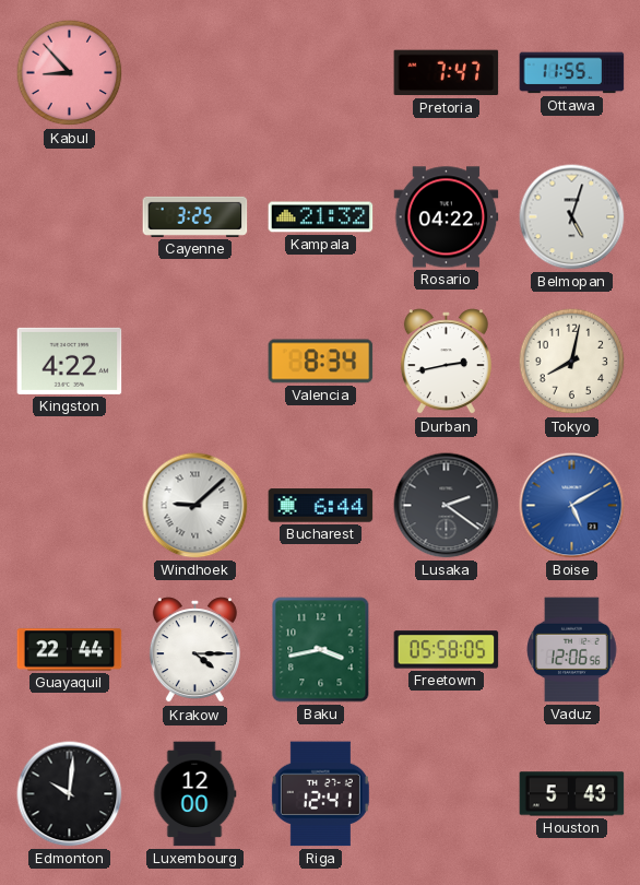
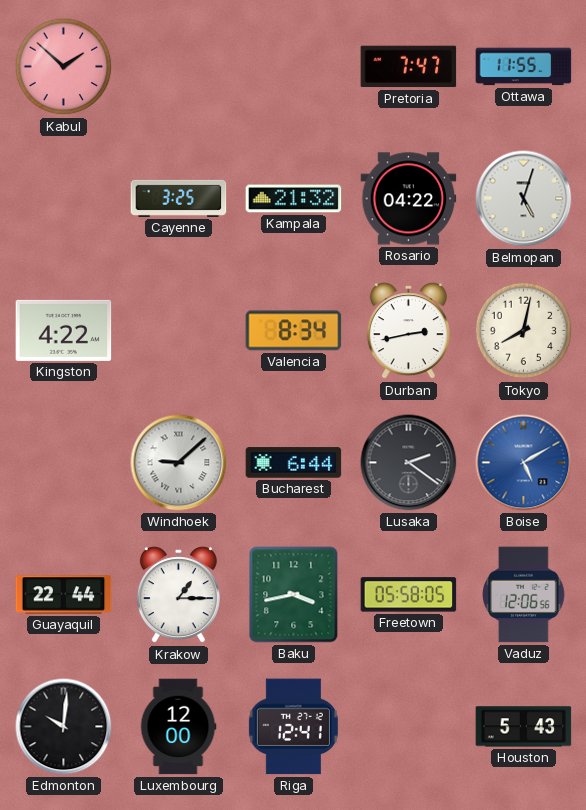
Kabul: 8:53 -> 1:52 (64, 67)
Krakow: 4:15 -> 1:15 (178, 595)
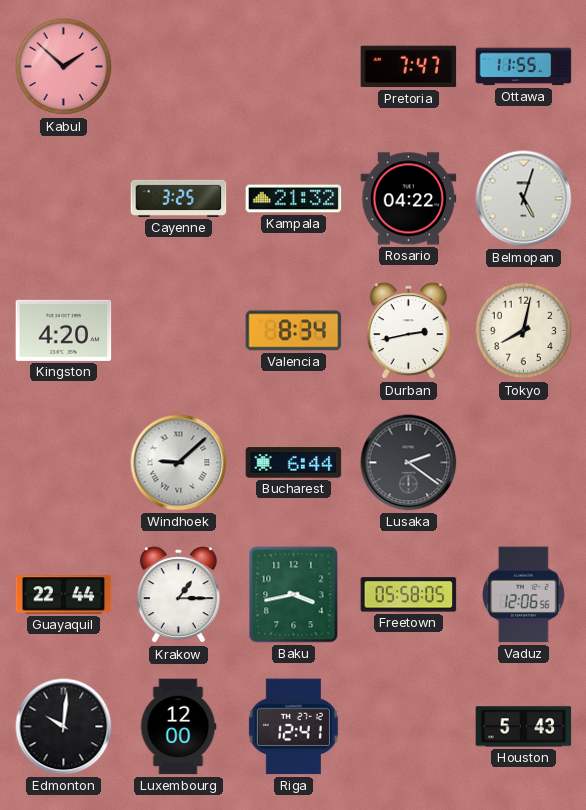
Kingston: 4:22 -> 4:20 (64, 330)
Boise: 5:10 -> none (524, 463)
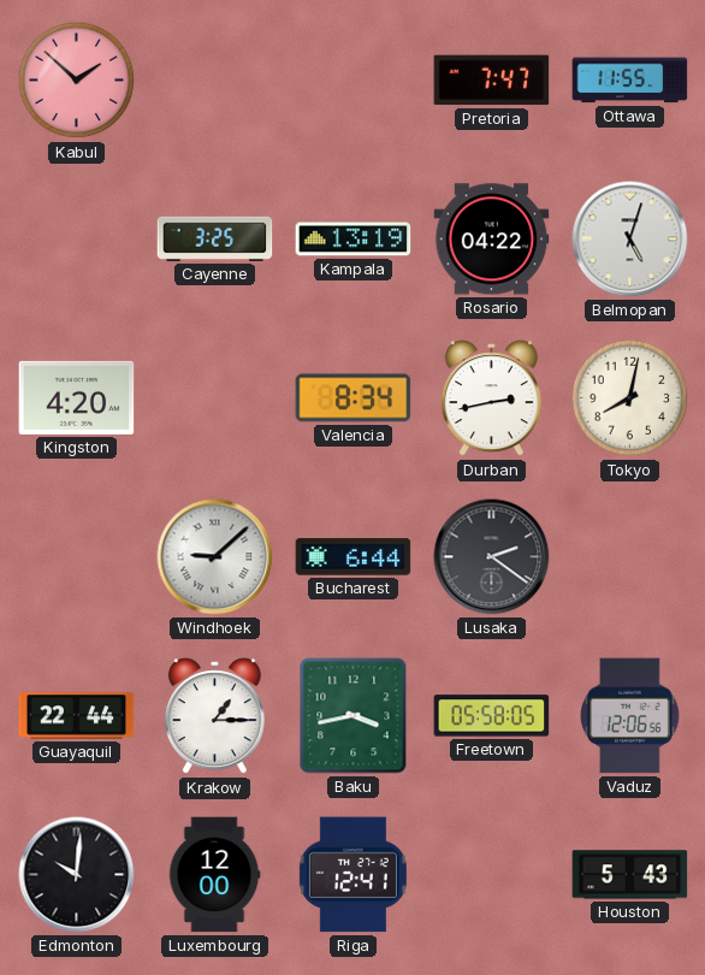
Kampala: 21:32 -> 13:19 (354, 240)
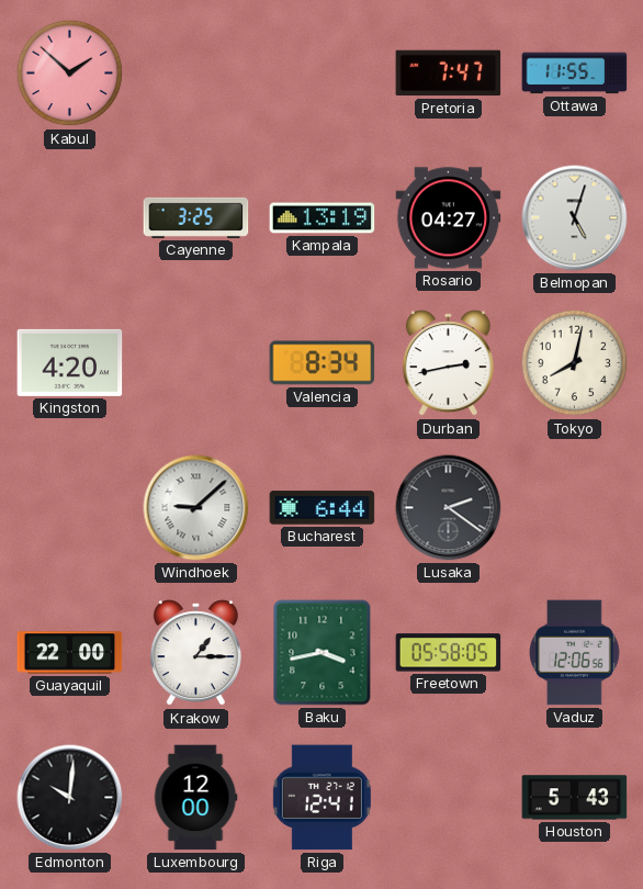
Rosario: 04:22 -> 04:27 (449, 218)
Guayaquil: 22:44 -> 22:00 (70, 653)
